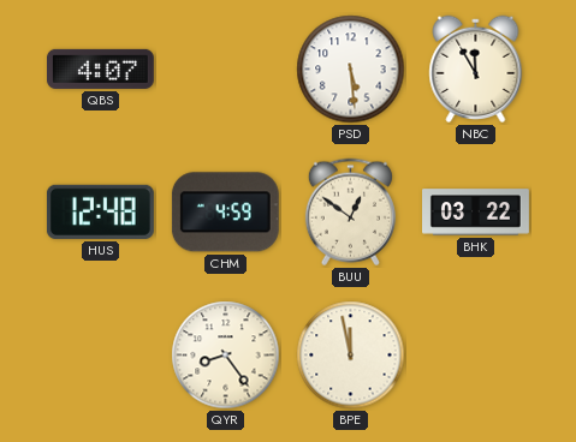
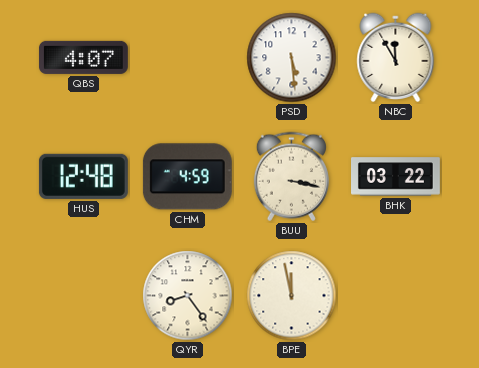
BUU: 12:51 -> 3:17 (291, 177)
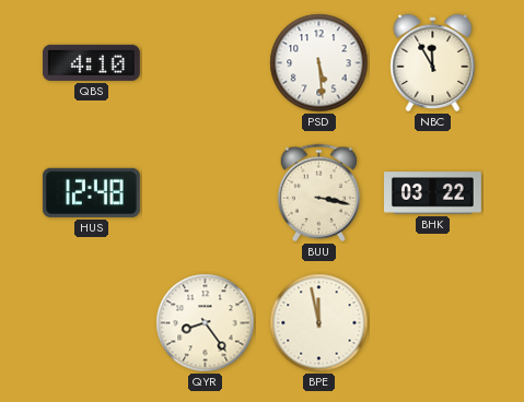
QBS: 4:07 -> 4:10 (91, 62)
CHM: 4:59 -> none (187, 177)
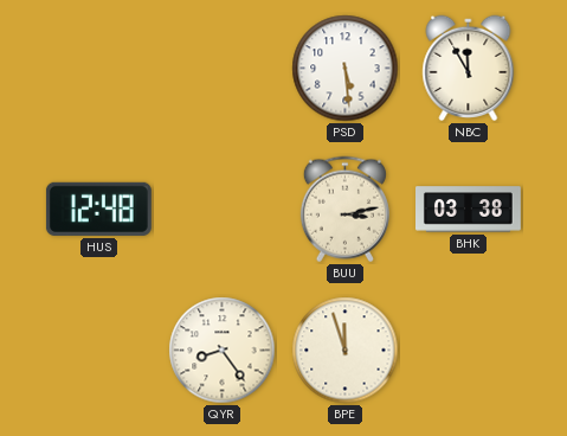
QBS: 4:10 -> none (91, 62)
BUU: 3:17 -> 3:13 (344, 210)
BHK: 03:22 -> 03:38 (469, 210)
BPE: 11:58 -> 11:57 (346, 351)
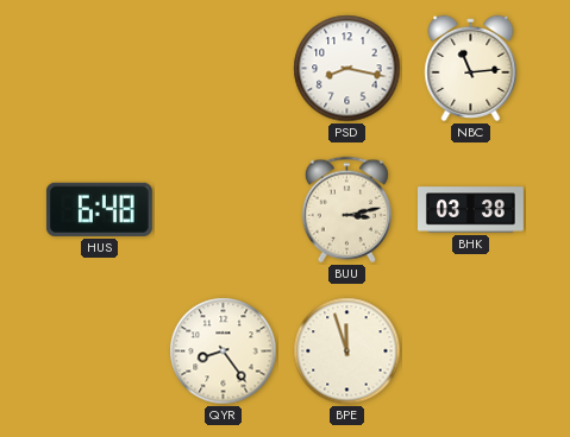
PSD: 5:29 -> 8:17 (347, 69)
NBC: 11:55 -> 11:14 (471, 69)
HUS: 12:48 -> 6:48 (99, 209)
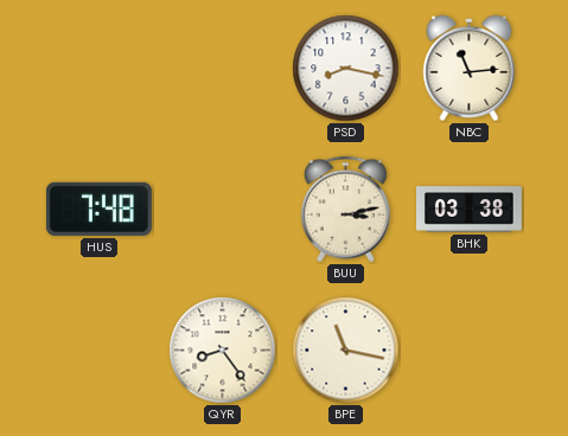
HUS: 6:48 -> 7:48 (98, 209)
BPE: 11:57 -> 11:17 (346, 351)
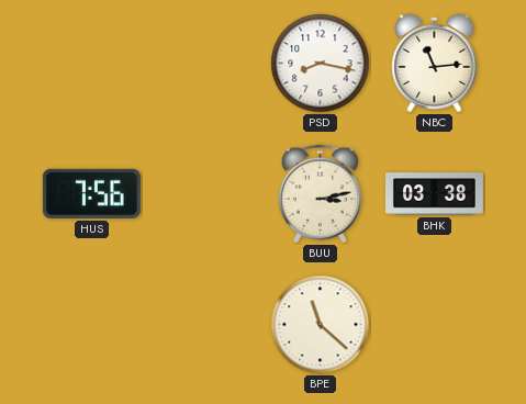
HUS: 7:48 -> 7:56 (91, 193)
QYR: 8:24 -> none (223, 351)
BPE: 11:17 -> 11:22 (321, 325)
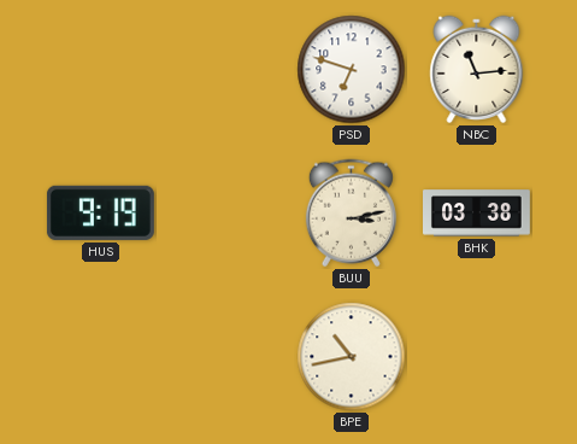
PSD: 8:17 -> 6:48 (352, 70)
HUS: 7:56 -> 9:19 (100, 212)
BPE: 11:22 -> 10:43 (352, 357)
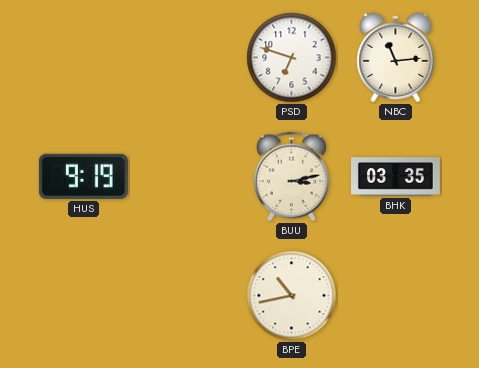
BHK: 03:38 -> 03:35 (396, 177)
